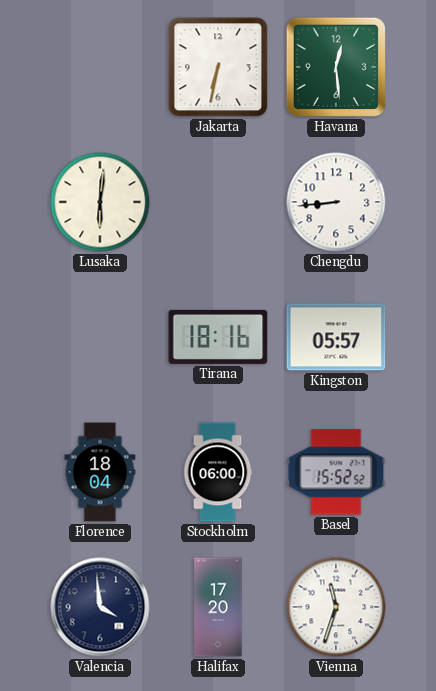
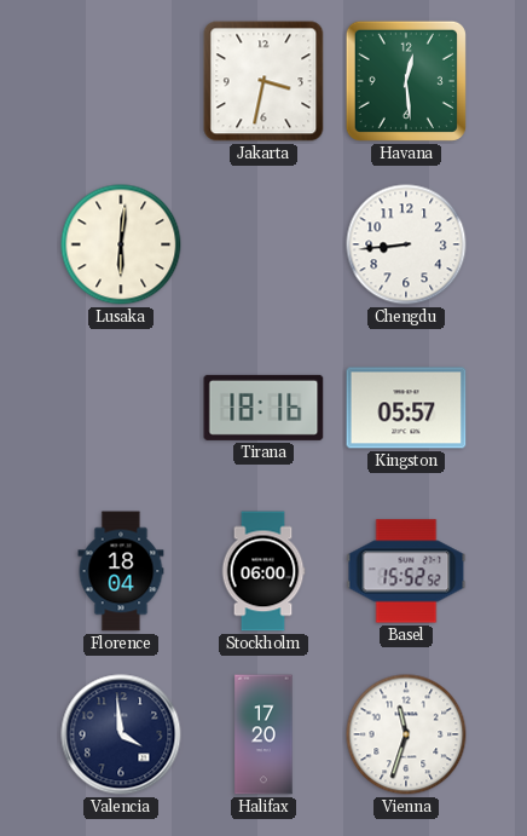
Jakarta: 6:32 -> 3:32 (263, 81)
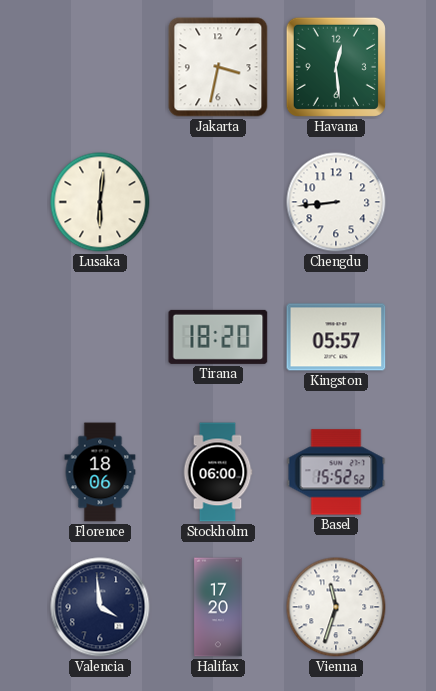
Tirana: 18:16 -> 18:20 (218, 337)
Florence: 18:04 -> 18:06 (100, 472)
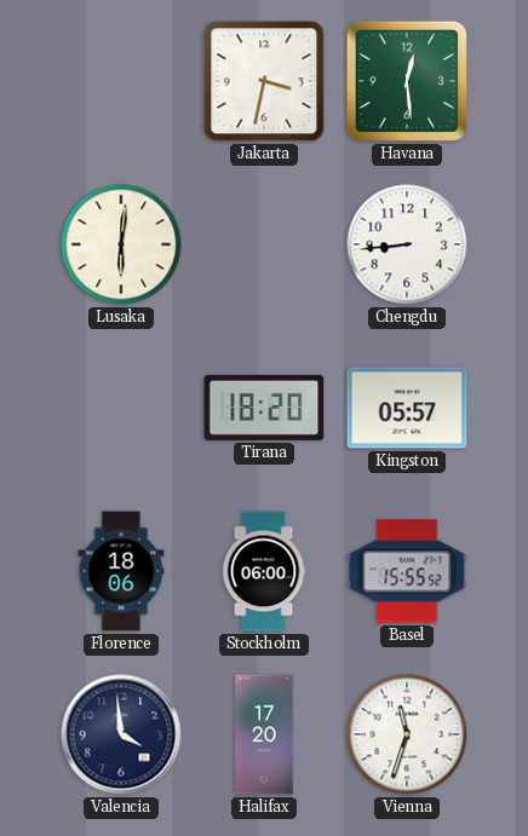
Basel: 15:52 -> 15:55 (407, 571)
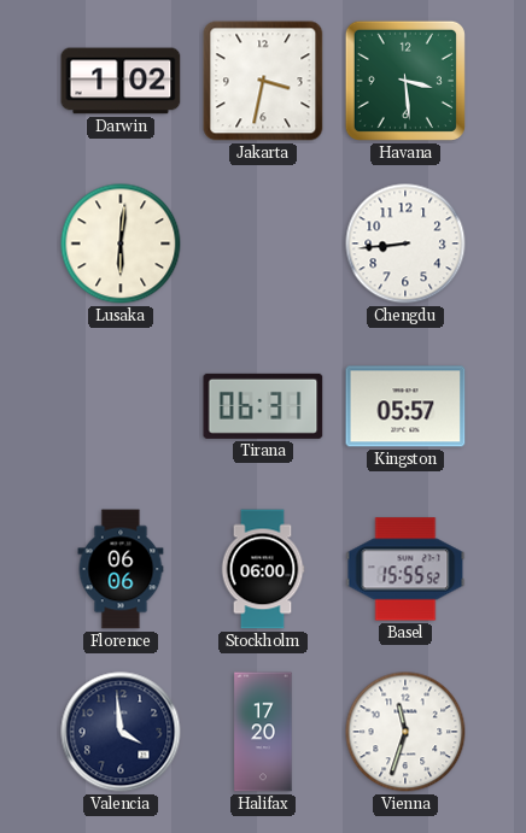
Darwin: none -> 1:02 (121, 81)
Havana: 12:29 -> 3:29 (405, 81)
Tirana: 18:20 -> 06:31 (263, 406)
Florence: 18:06 -> 06:06 (121, 569)
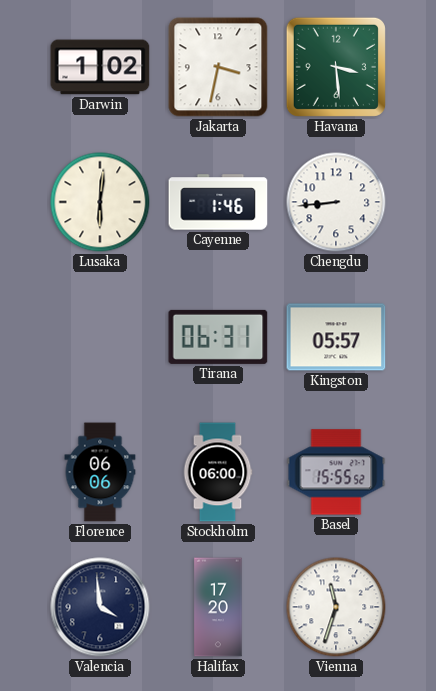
Cayenne: none -> 1:46 (218, 202)
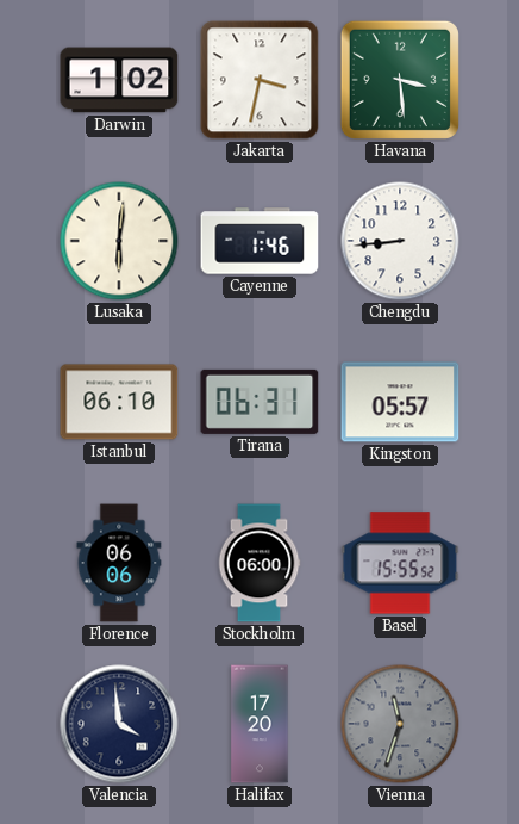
Istanbul: none -> 06:10 (119, 402)
Vienna dial: white -> grey (400, 724)
